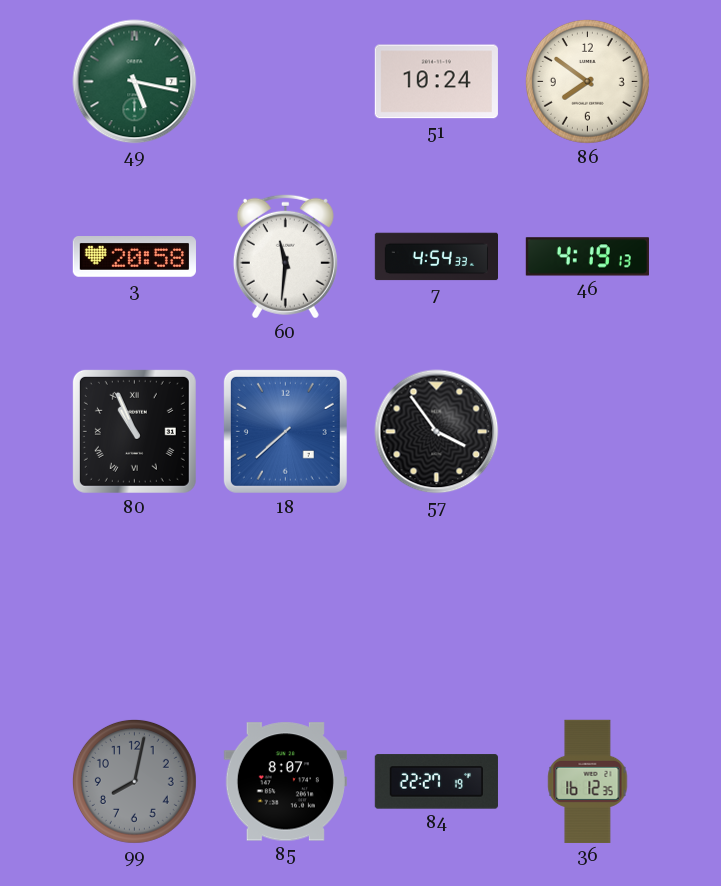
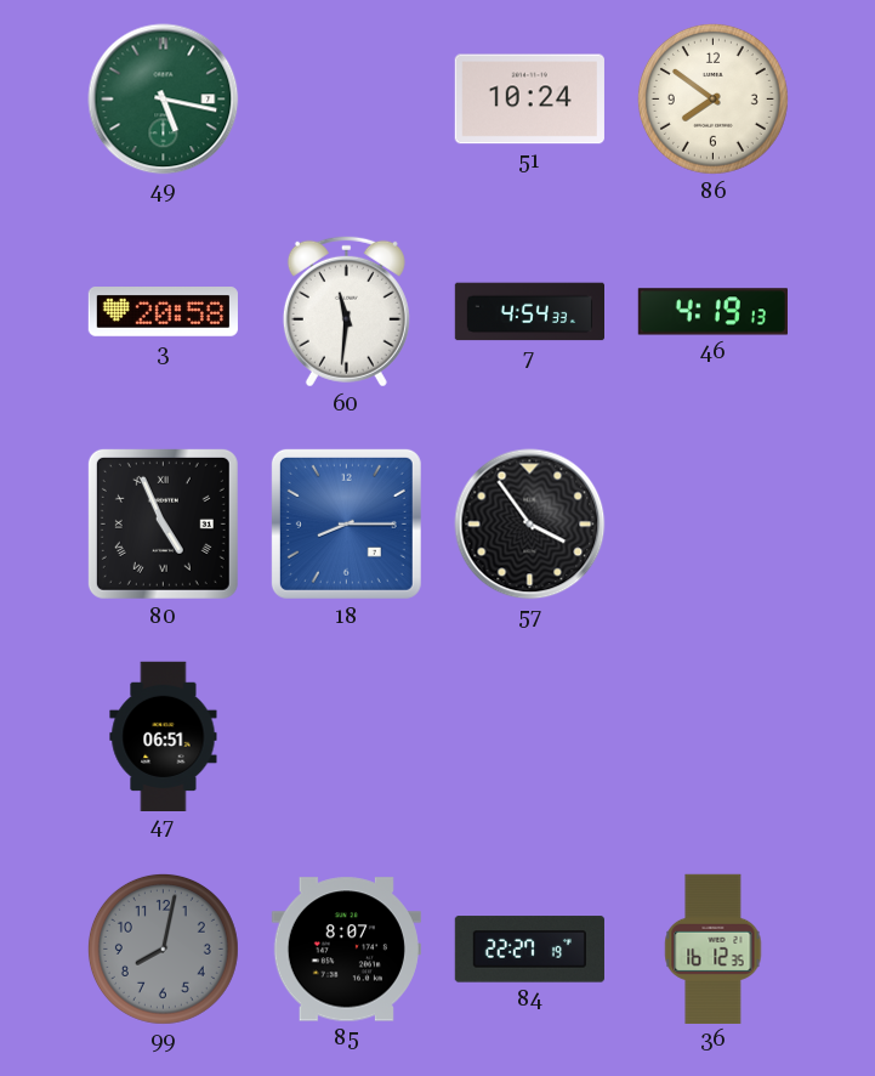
80: 10:56 -> 4:56 (163, 523)
18: 7:38 -> 8:15 (346, 523)
47: none -> 06:51 (164, 736)
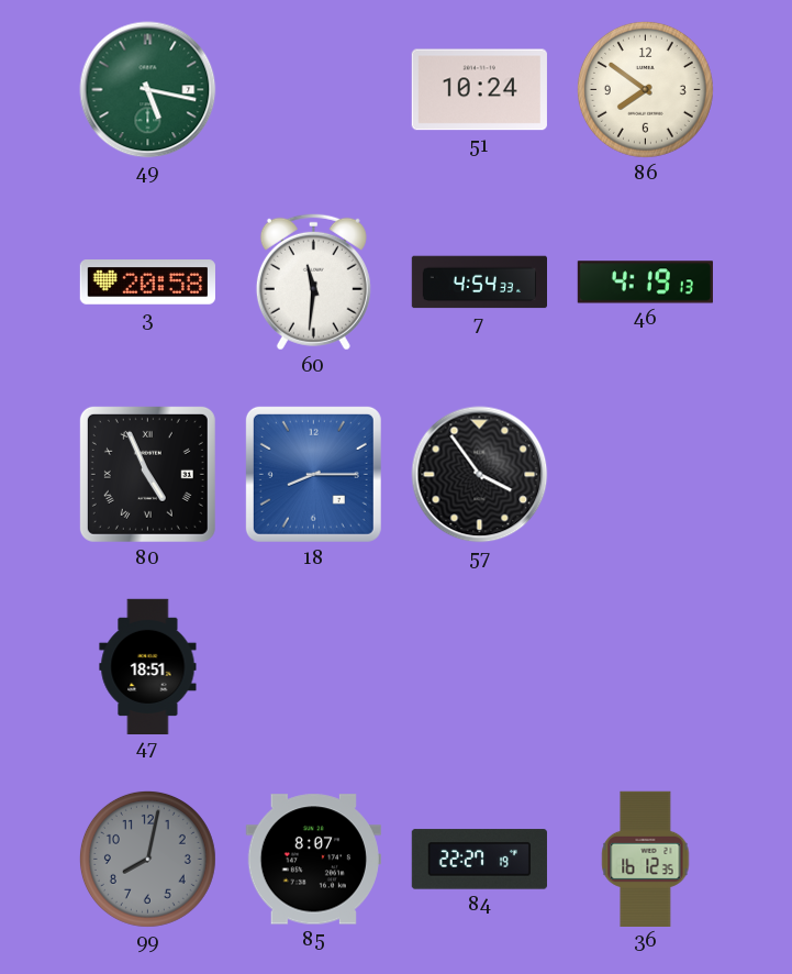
47: 06:51 -> 18:51 (148, 666)
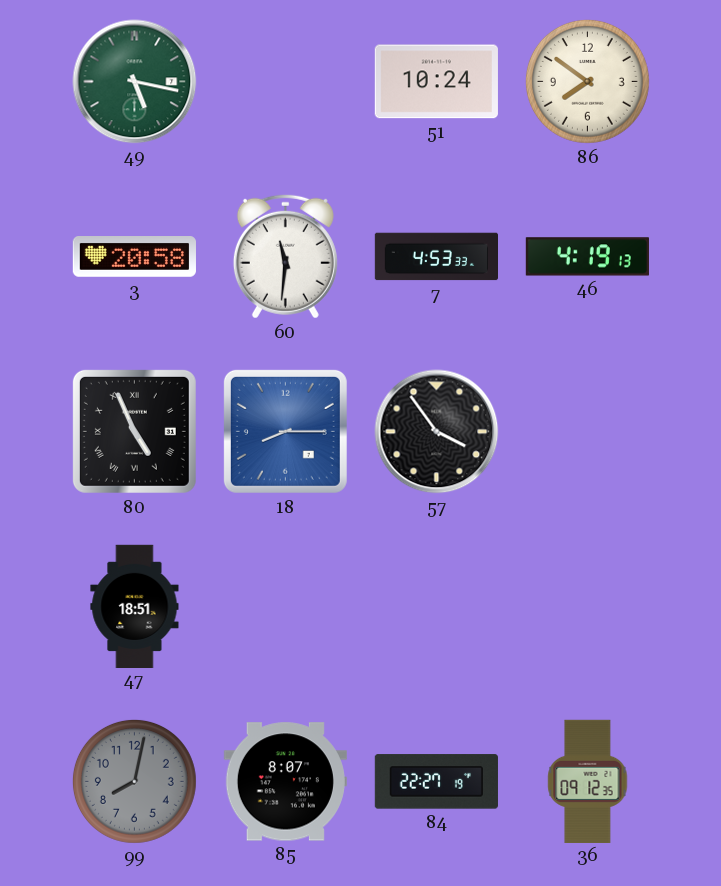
7: 4:54 -> 4:53 (436, 257)
36: 16:12 -> 09:12 (588, 781)
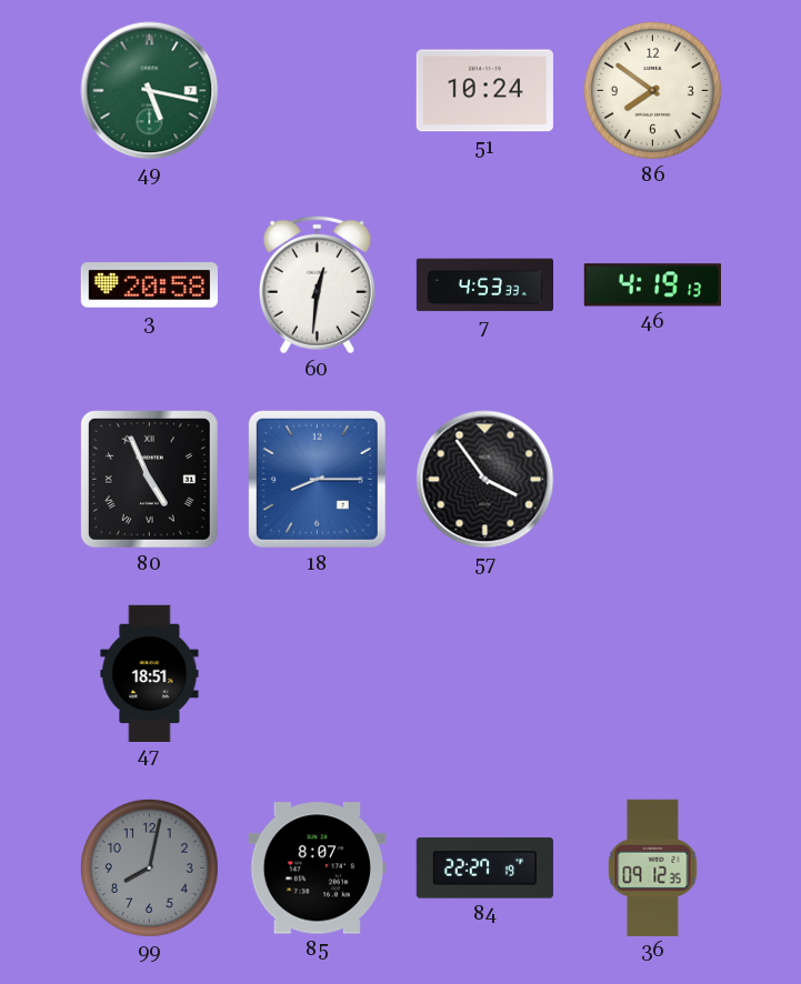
60: 11:31 -> 12:31 (317, 284)
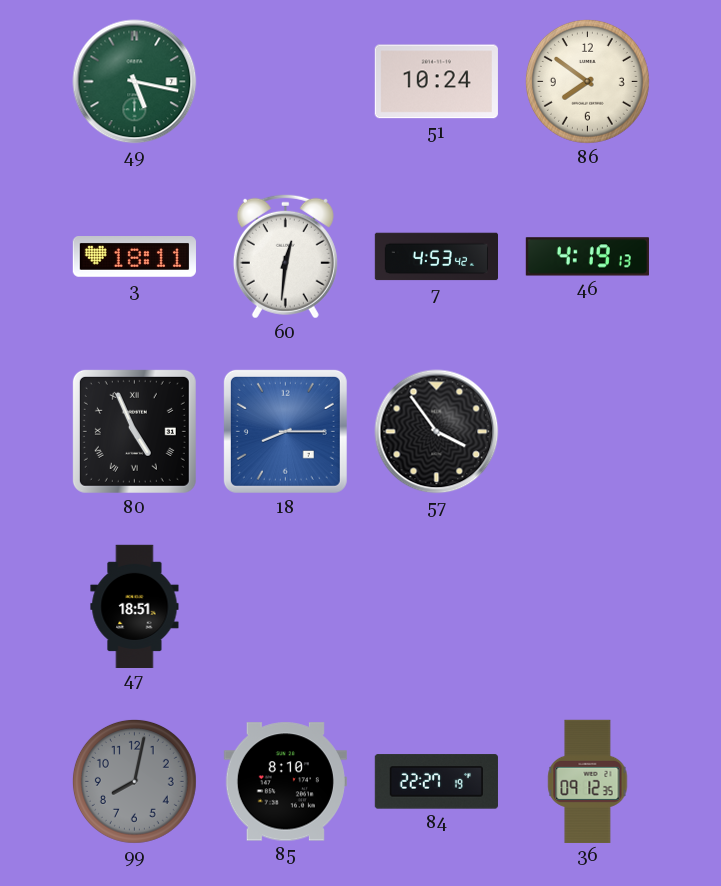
3: 20:58 -> 18:11 (134, 257)
7: 4:53:33 -> 4:53:42 (436, 257)
85: 8:07 -> 8:10 (285, 782)
